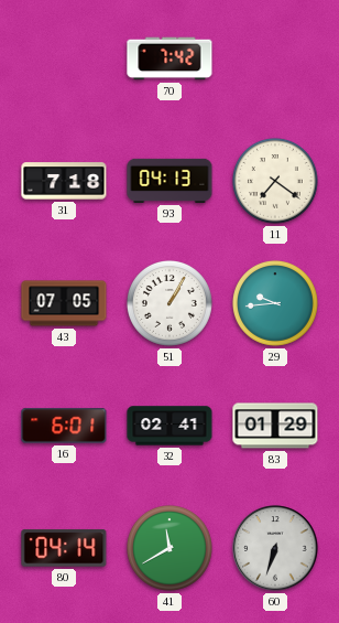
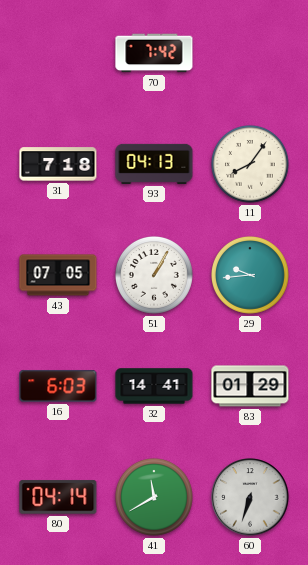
11: 7:21 -> 8:06 (250, 164)
16: 6:01 -> 6:03 (58, 386)
32: 02:41 -> 14:41 (154, 386)
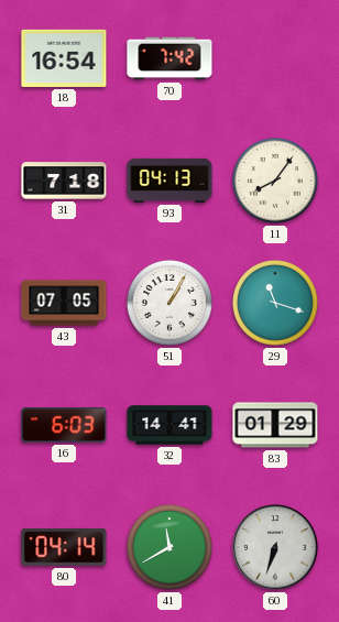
18: none -> 16:54 (64, 58)
29: 9:44 -> 11:18 (275, 303)
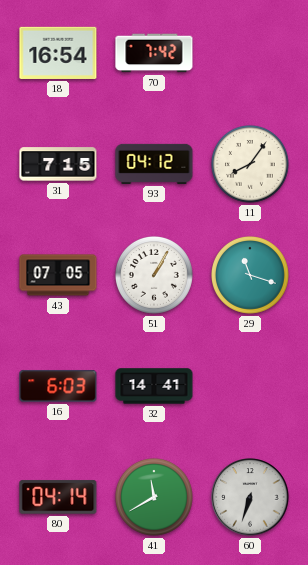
31: 7:18 -> 7:15 (58, 164)
93: 04:13 -> 04:12 (154, 164)
83: 01:29 -> none (275, 425)
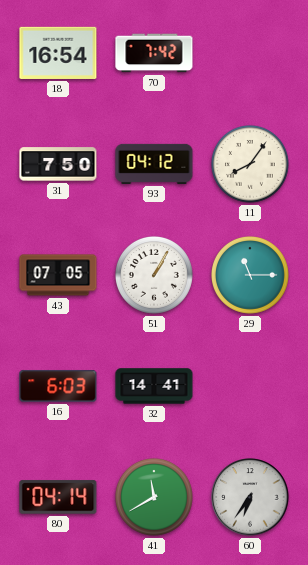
31: 7:15 -> 7:50 (58, 164)
29: 11:18 -> 11:15 (250, 275)
60: 6:33 -> 6:36 (250, 497)
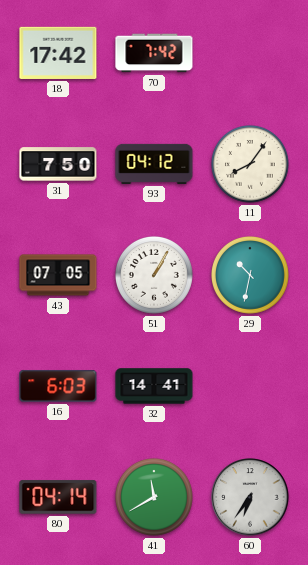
18: 16:54 -> 17:42 (58, 53)
29: 11:15 -> 10:32 (250, 275)
